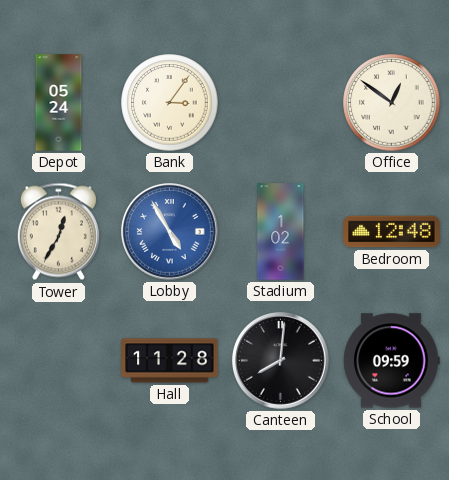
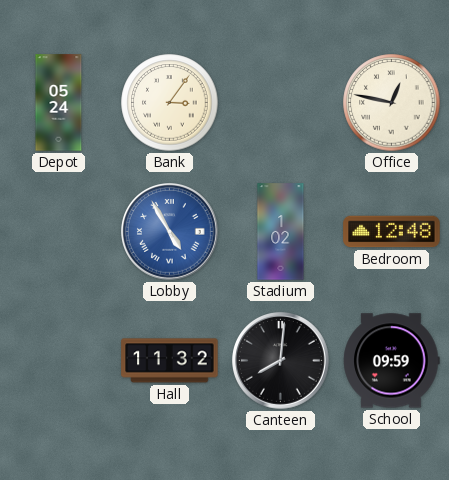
Office: 12:51 -> 12:47 (392, 103)
Tower: 12:35 -> none (58, 232)
Hall: 11:28 -> 11:32 (170, 361)
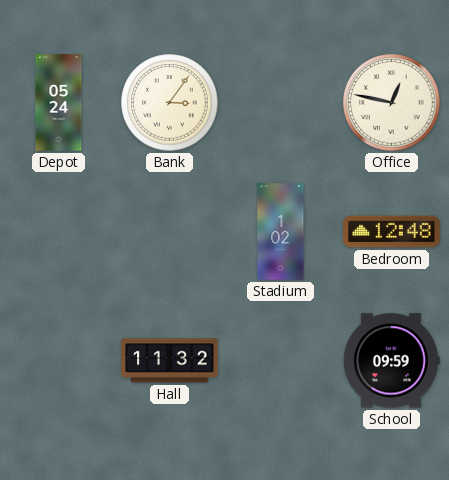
Lobby: 4:55 -> none (170, 232)
Canteen: 8:01 -> none (281, 361)
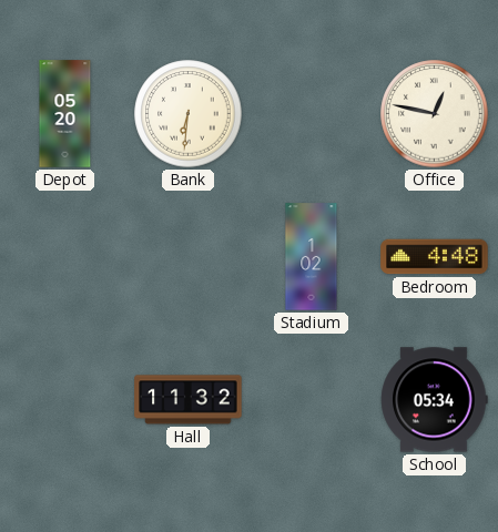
Depot: 05:24 -> 05:20 (65, 114)
Bank: 3:06 -> 6:31 (189, 114)
Bedroom: 12:48 -> 4:48 (435, 257)
School: 09:59 -> 05:34 (435, 400)
